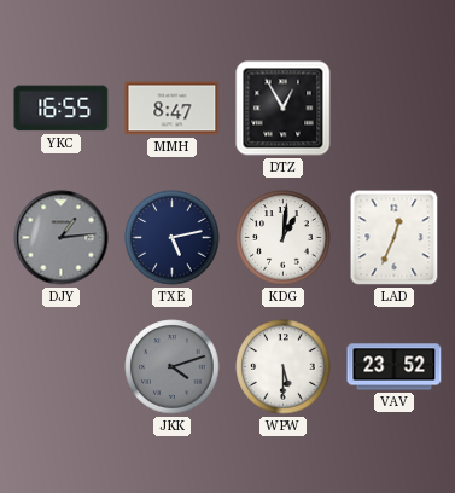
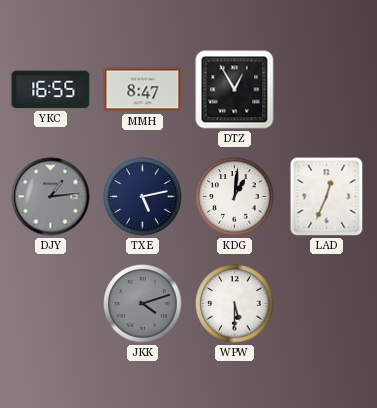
VAV: 23:52 -> none (395, 367)
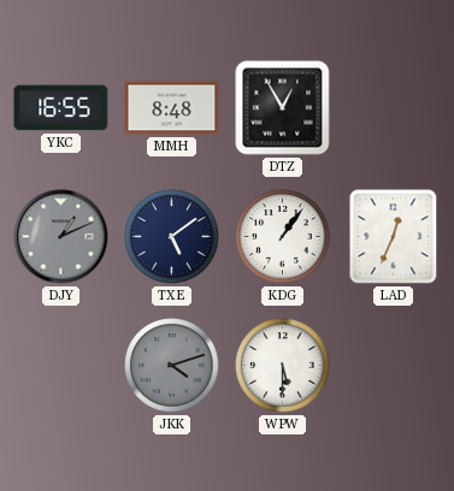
MMH: 8:47 -> 8:48 (172, 108)
DJY: 1:14 -> 1:11 (61, 237)
TXE: 5:13 -> 5:09 (172, 237)
KDG: 1:01 -> 1:06 (283, 237)
